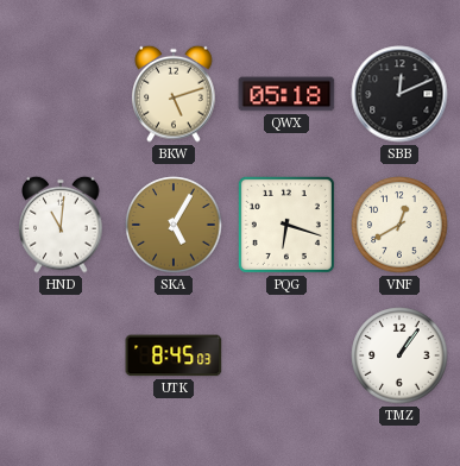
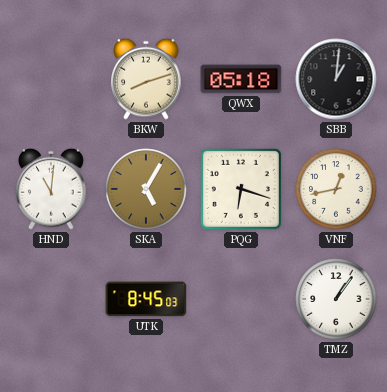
BKW: 5:12 -> 8:12 (146, 79)
SBB: 12:11 -> 1:01 (336, 79)
VNF: 12:40 -> 12:43 (336, 189)
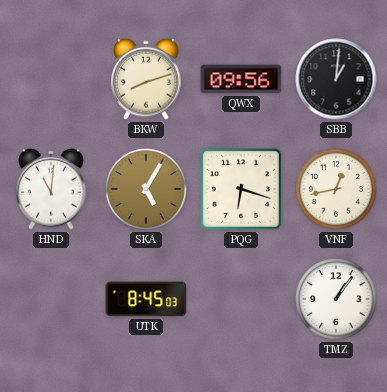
QWX: 05:18 -> 09:56 (241, 79)
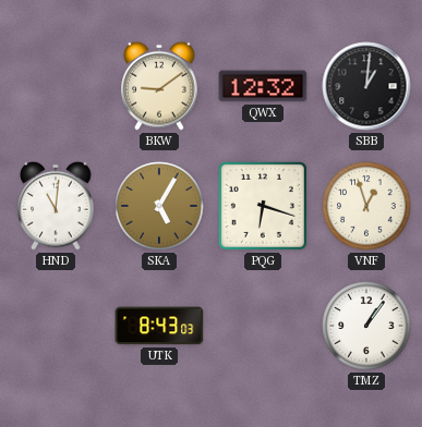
BKW: 8:12 -> 9:09 (159, 86)
QWX: 09:56 -> 12:32 (263, 86)
VNF: 12:43 -> 12:57 (366, 206)
UTK: 8:45 -> 8:43 (159, 326)
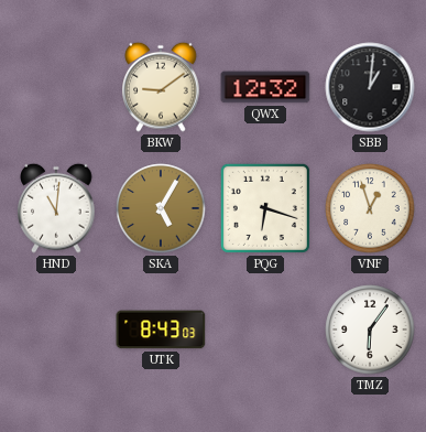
TMZ: 1:06 -> 6:06 (370, 330)
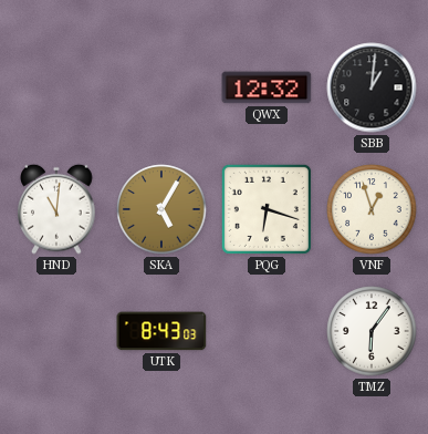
BKW: 9:09 -> none (161, 87)
